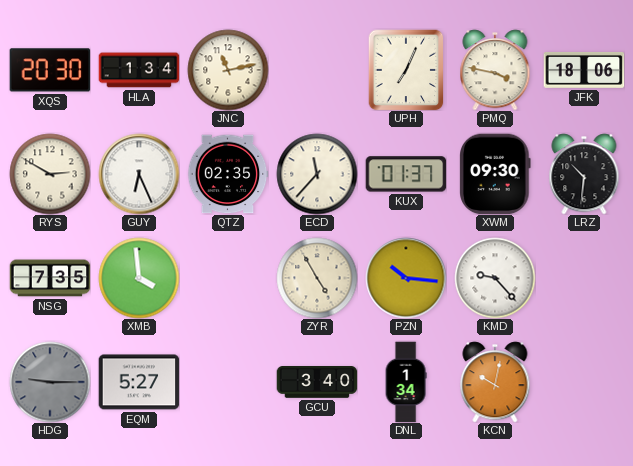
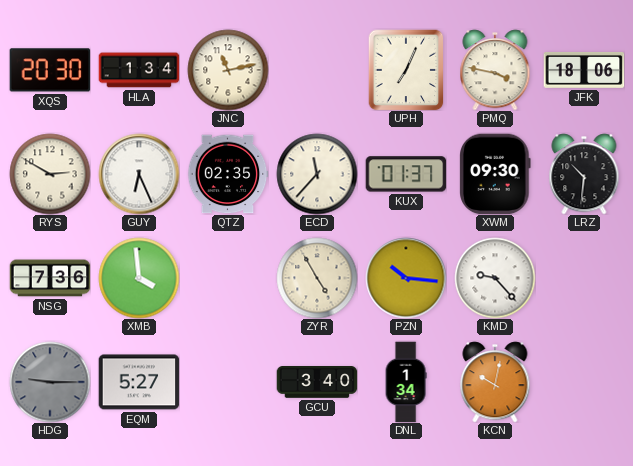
NSG: 7:35 -> 7:36 (50, 278)
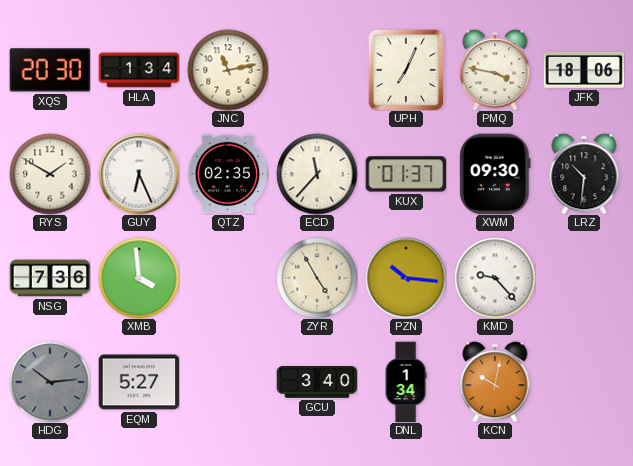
RYS: 2:50 -> 1:50 (50, 174)
HDG: 9:15 -> 10:14 (50, 382)
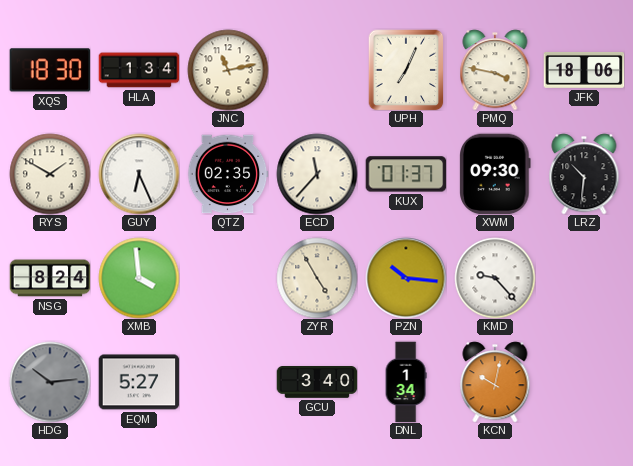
XQS: 20:30 -> 18:30 (50, 70)
NSG: 7:36 -> 8:24 (50, 278)
